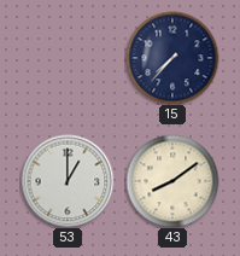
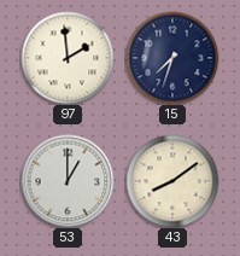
97: none -> 1:59 (68, 58)
15: 7:37 -> 7:33 (172, 58)
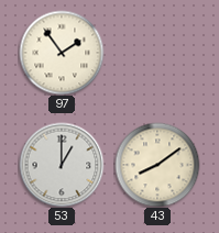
97: 1:59 -> 1:54 (62, 53)
15: 7:33 -> none (172, 58)
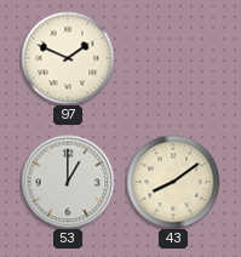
97: 1:54 -> 1:49 (68, 58)
